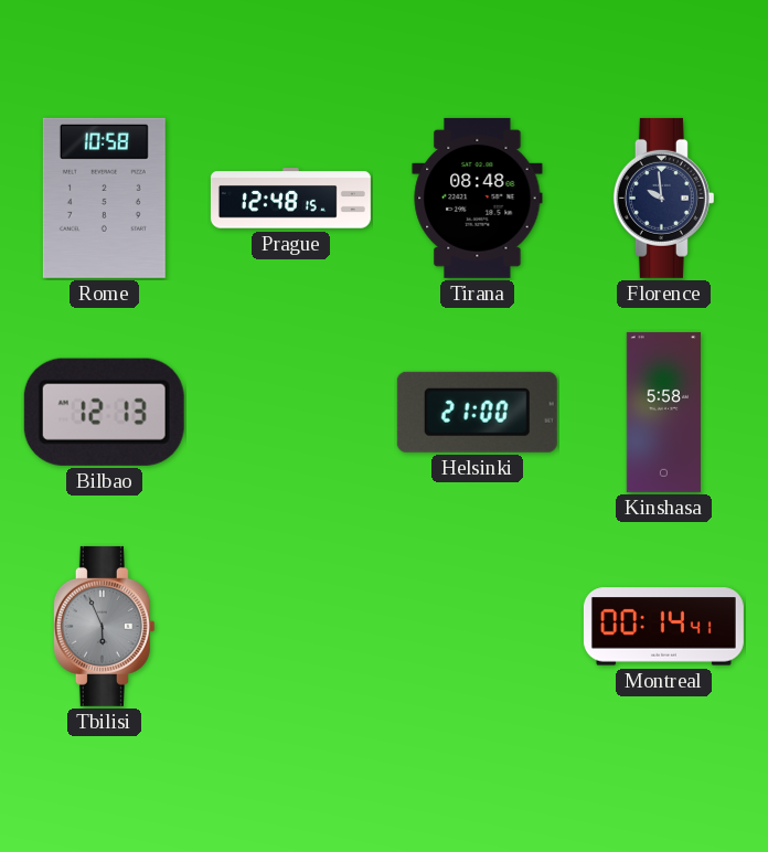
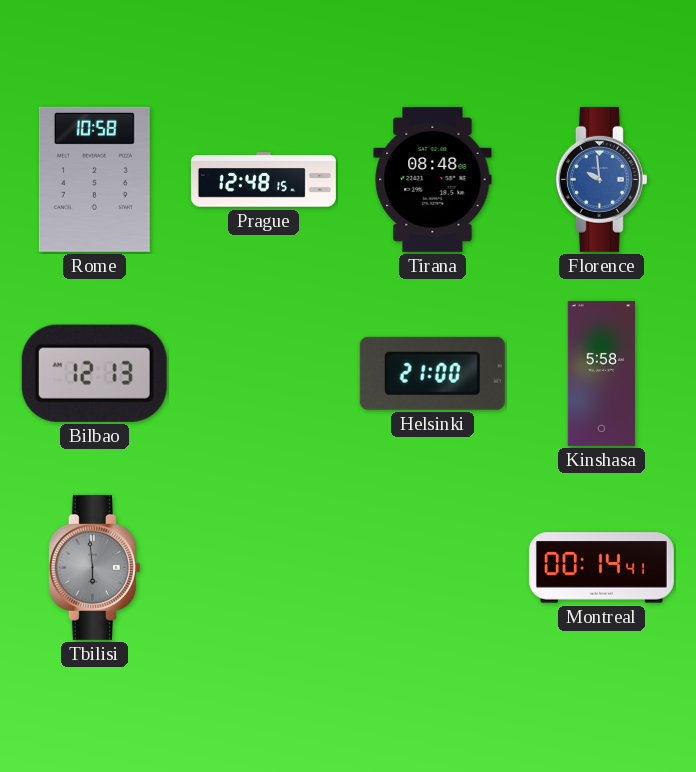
Florence dial: navy -> blue (601, 179)
Tbilisi: 5:56 -> 5:59 (94, 567)
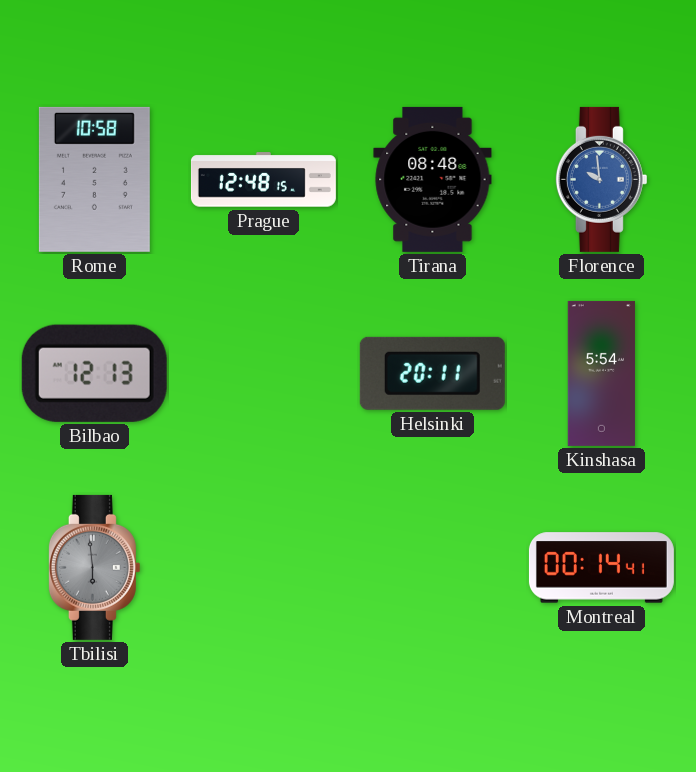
Helsinki: 21:00 -> 20:11 (432, 373)
Kinshasa: 5:58 -> 5:54 (601, 373)
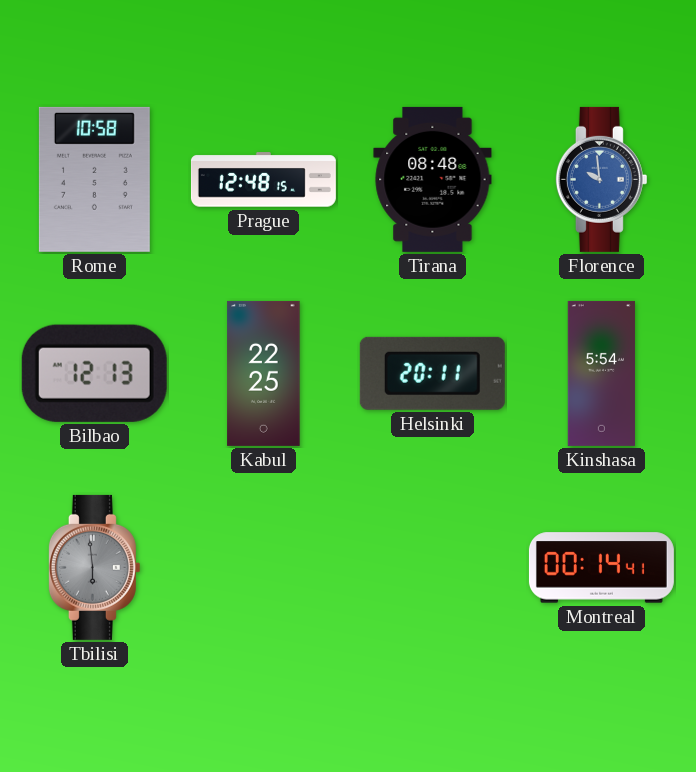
Kabul: none -> 22:25 (264, 373)
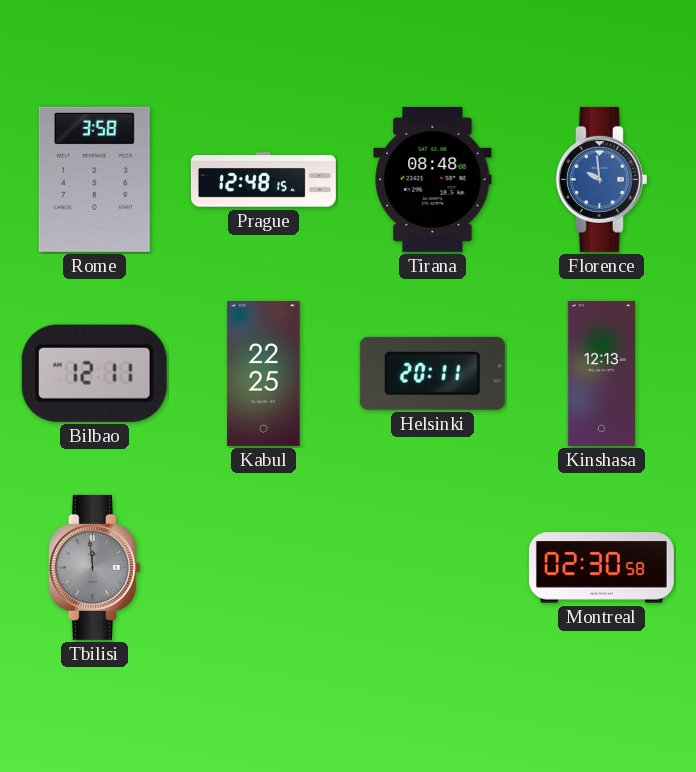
Rome: 10:58 -> 3:58 (94, 179)
Bilbao: 12:13 -> 12:11 (94, 373)
Kinshasa: 5:54 -> 12:13 (601, 373)
Tbilisi: 5:59 -> 11:59 (94, 567)
Montreal: 00:14 -> 02:30 (601, 568)
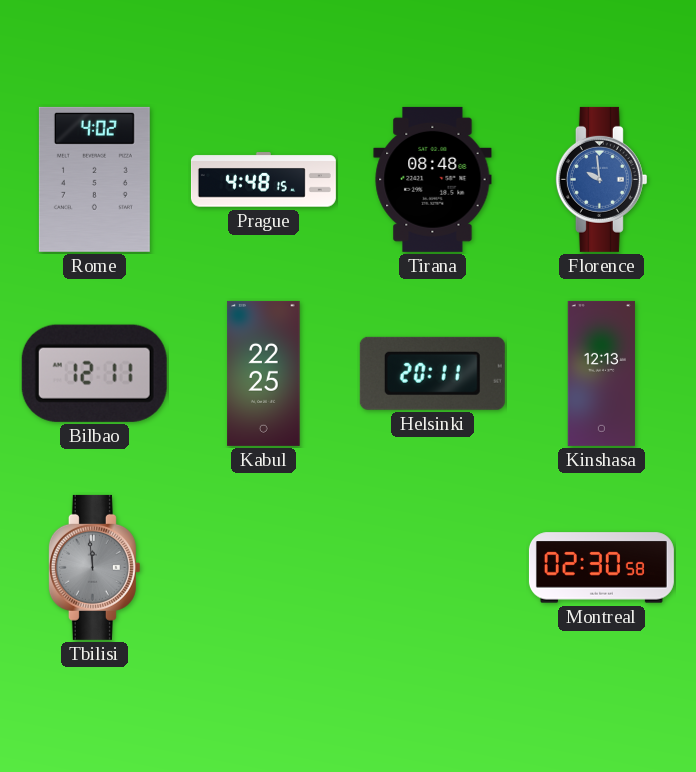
Rome: 3:58 -> 4:02 (94, 179)
Prague: 12:48 -> 4:48 (263, 180)
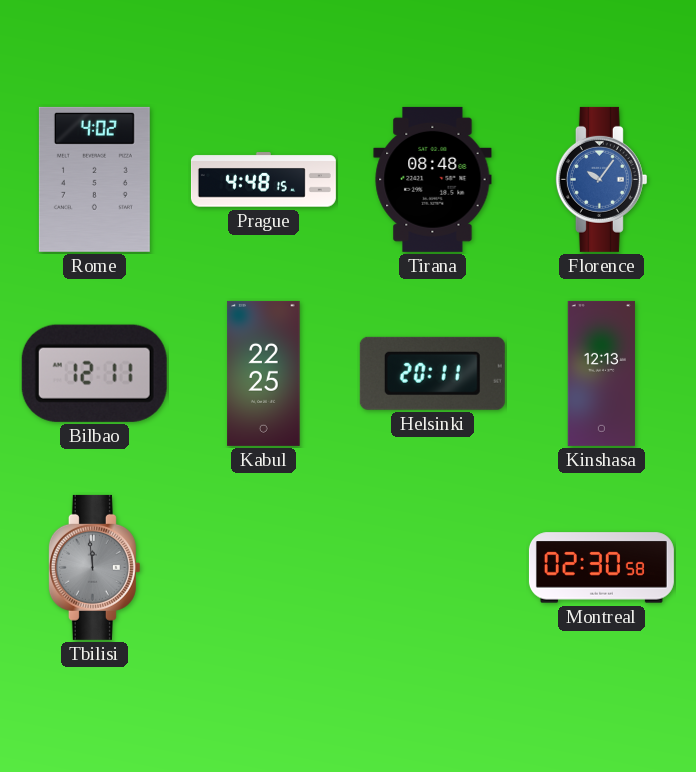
Florence: 9:59 -> 10:06 (601, 179)
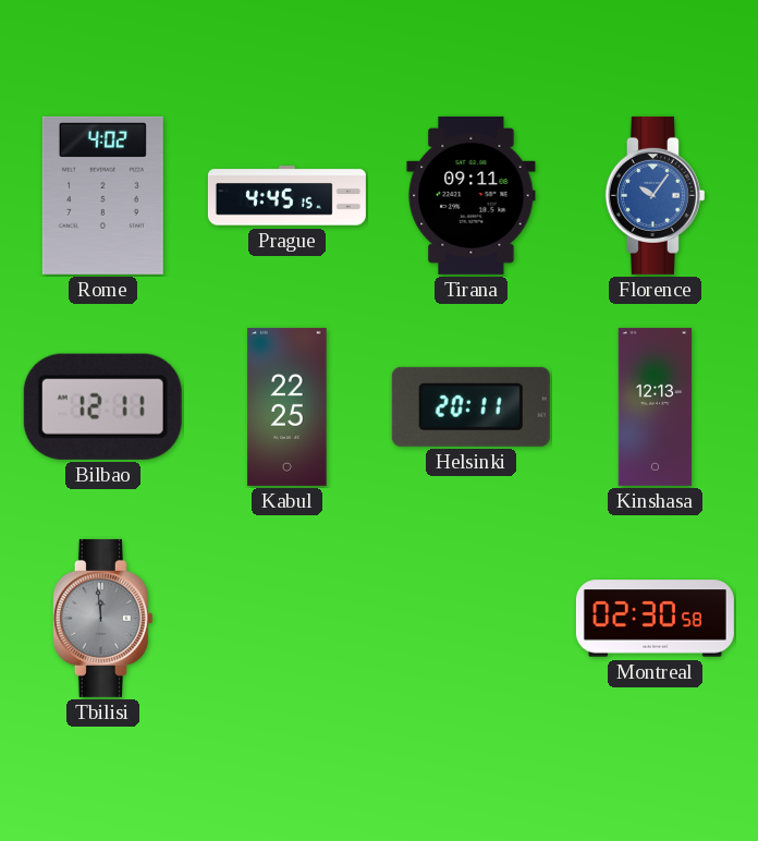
Prague: 4:48 -> 4:45 (286, 196)
Tirana: 08:48 -> 09:11 (472, 195)
